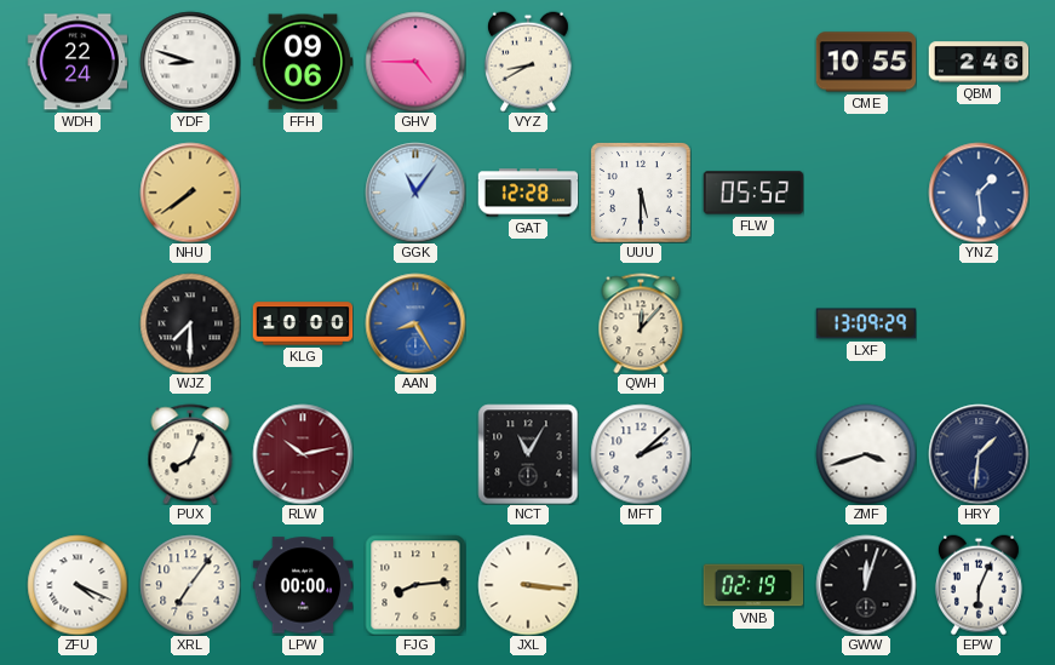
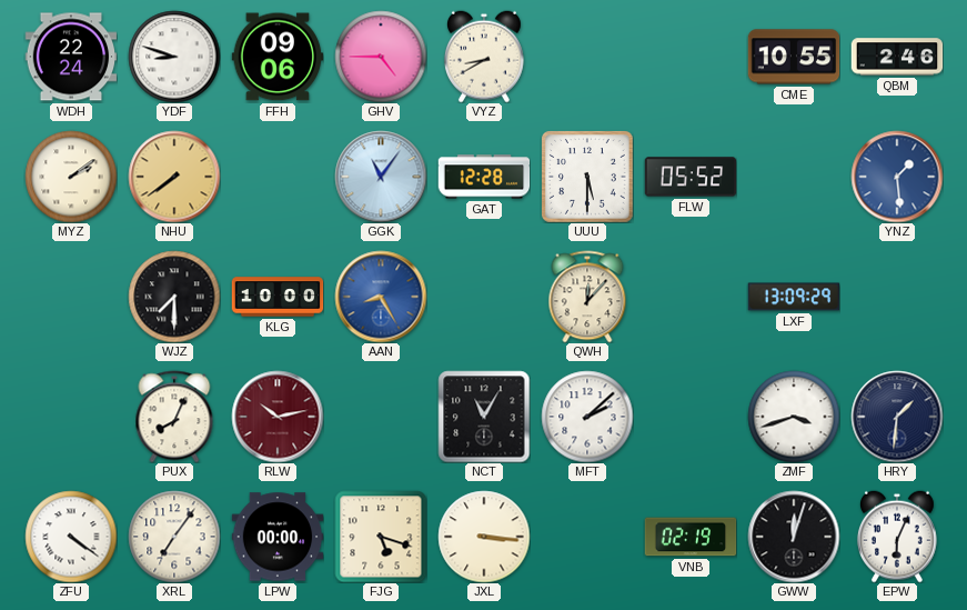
MYZ: none -> 2:09 (71, 177)
ZFU: 4:19 -> 4:21 (71, 537)
FJG: 8:14 -> 5:18 (381, 537)
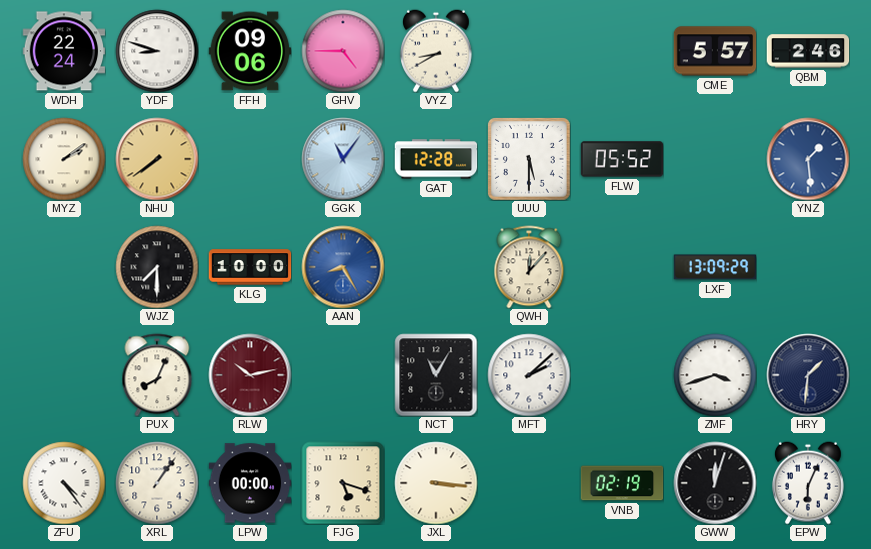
CME: 10:55 -> 5:57 (715, 51)
ZFU: 4:21 -> 4:24 (64, 483)
XRL: 7:06 -> 1:06 (157, 483)
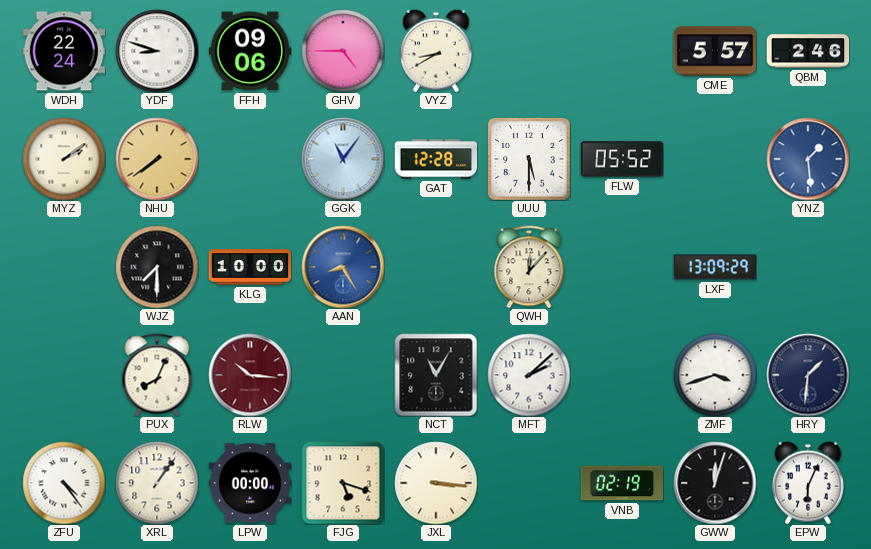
RLW: 10:13 -> 10:16 (250, 375)
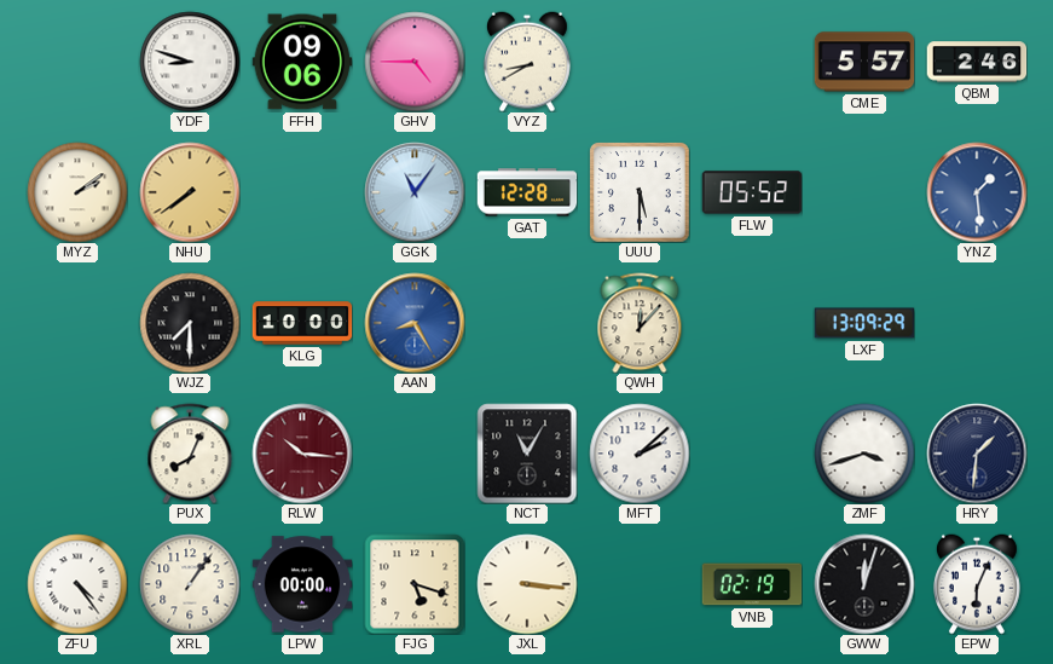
WDH: 22:24 -> none (64, 51)
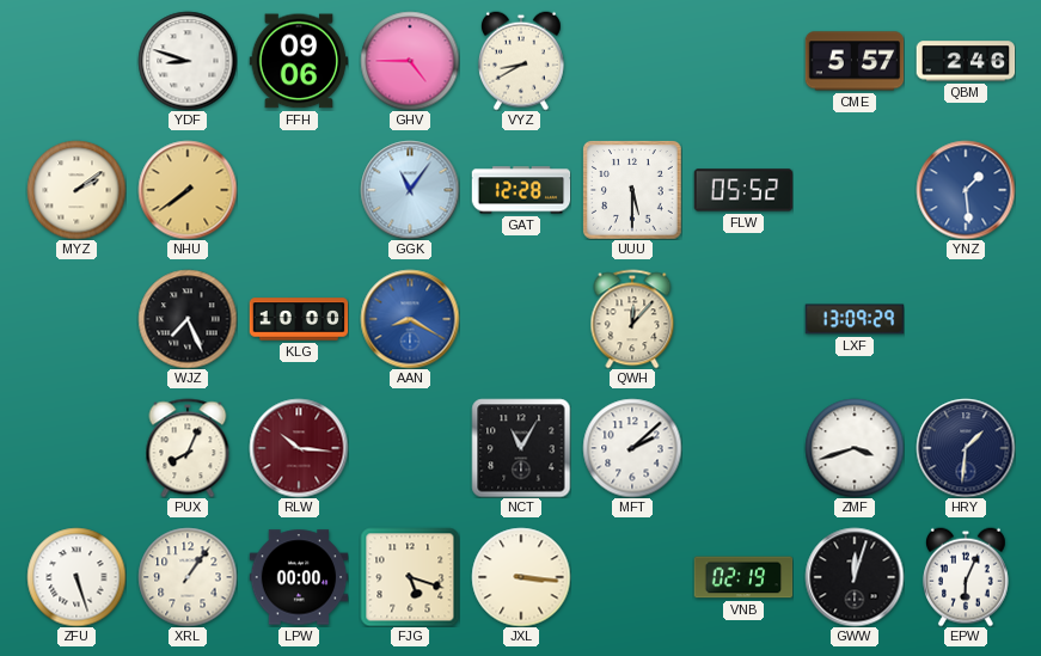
WJZ: 7:30 -> 7:26 (188, 319)
AAN: 8:25 -> 8:20 (410, 319)
ZFU: 4:24 -> 5:27 (76, 577)
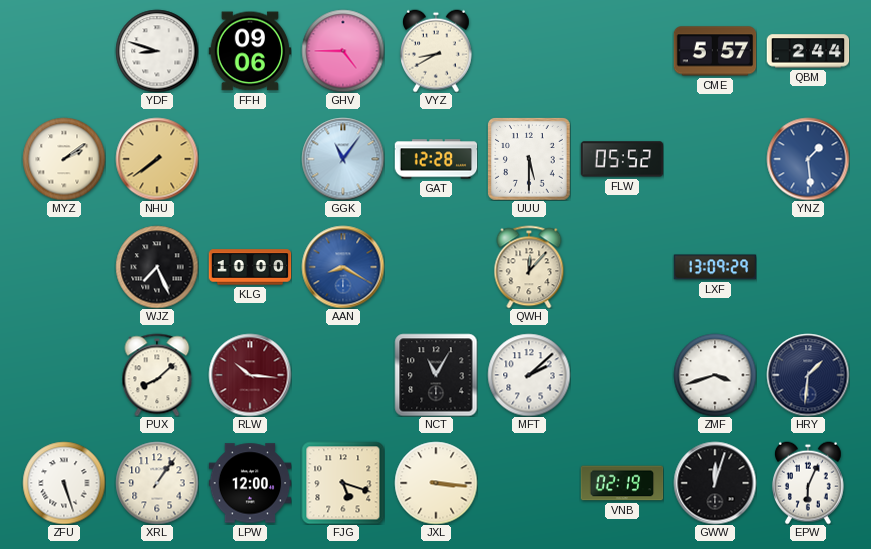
QBM: 2:46 -> 2:44 (808, 51)
PUX: 8:04 -> 8:08 (157, 375)
LPW: 00:00 -> 12:00 (250, 483)
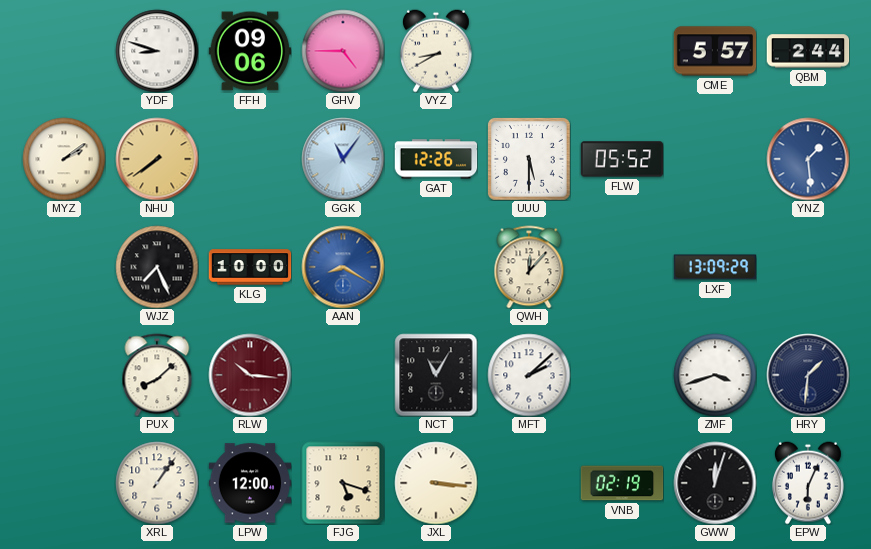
GAT: 12:28 -> 12:26 (436, 159)
ZFU: 5:27 -> none (64, 483)
